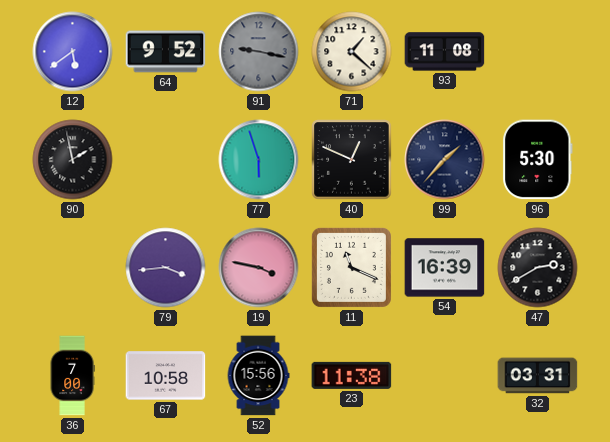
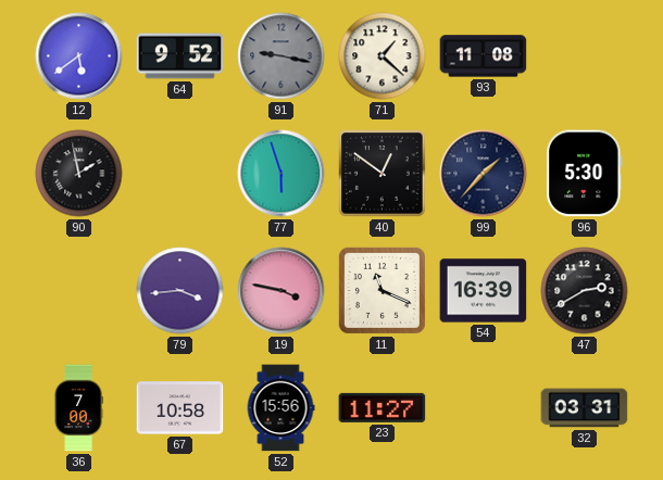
40: 12:49 -> 12:51 (383, 174)
23: 11:38 -> 11:27 (383, 407)
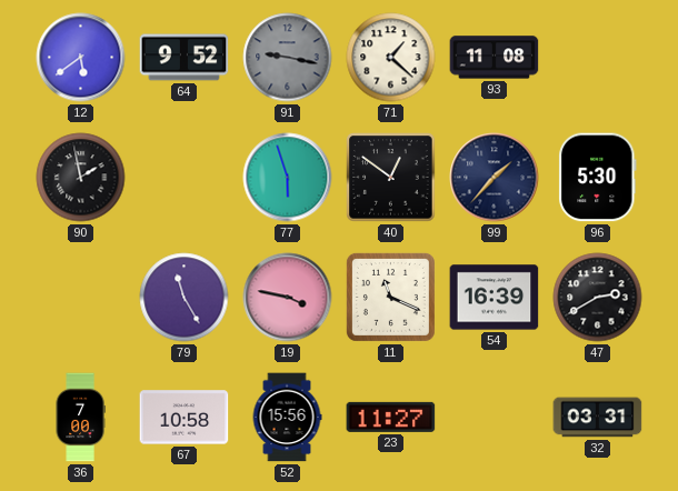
79: 3:44 -> 11:25 (185, 298)
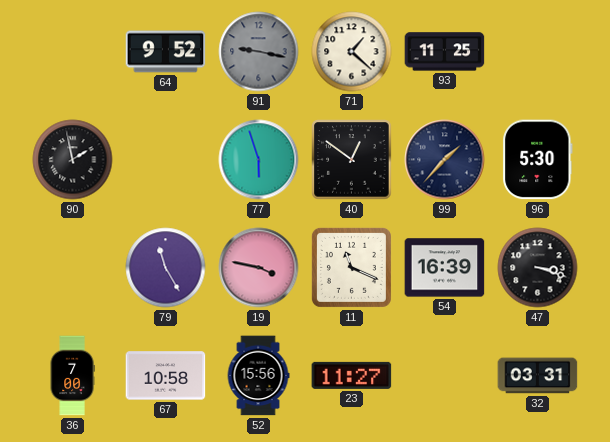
12: 5:39 -> none (81, 58)
93: 11:08 -> 11:25 (445, 52)
47: 2:40 -> 3:18 (538, 268)
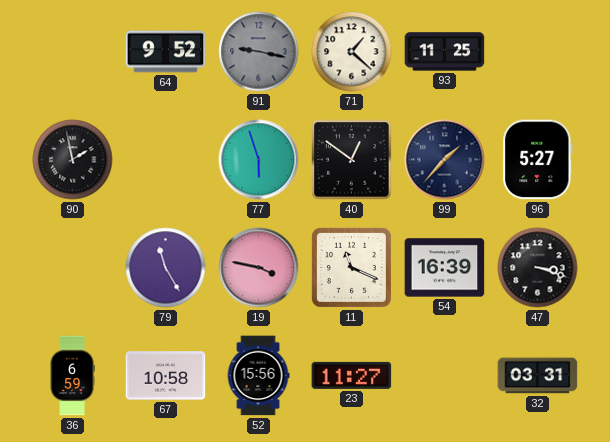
96: 5:30 -> 5:27 (538, 160)
36: 7:00 -> 6:59 (72, 376)
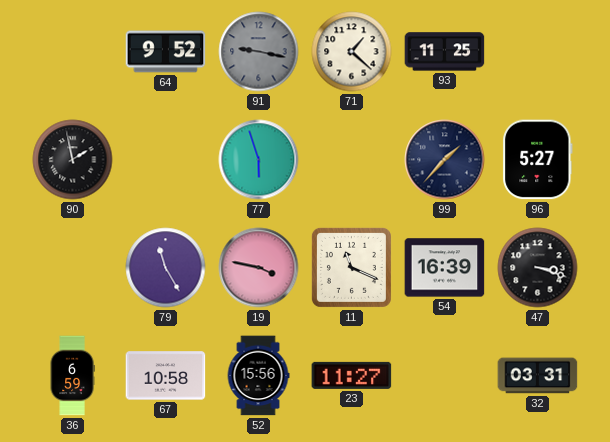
40: 12:51 -> none (352, 160)
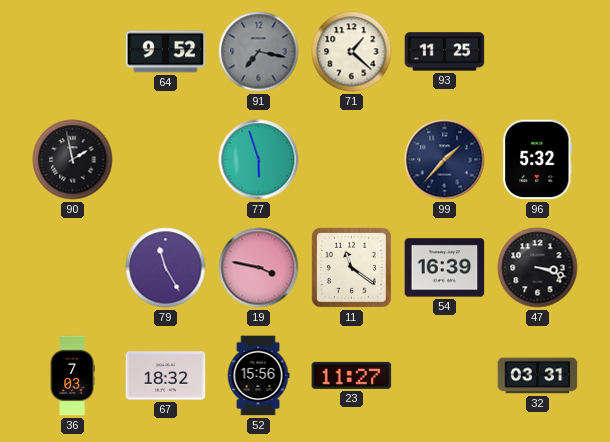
91: 9:17 -> 7:17 (259, 52)
96: 5:27 -> 5:32 (538, 160)
11: 11:19 -> 11:21 (351, 267)
36: 6:59 -> 7:03 (72, 376)
67: 10:58 -> 18:32 (166, 376)
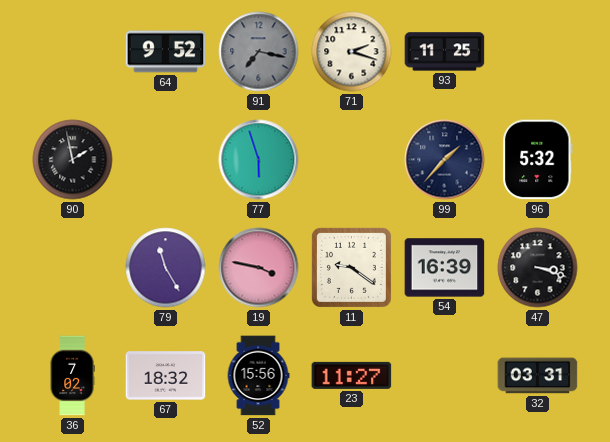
71: 1:22 -> 2:18 (352, 52)
11: 11:21 -> 9:21 (351, 267)
36: 7:03 -> 7:02 (72, 376)
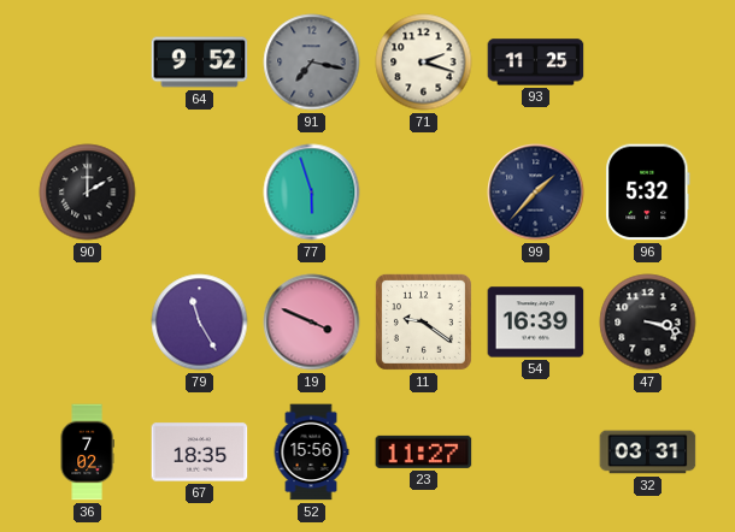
90: 1:58 -> 2:00 (88, 193)
19: 3:47 -> 3:49 (312, 323)
67: 18:32 -> 18:35 (200, 453)
